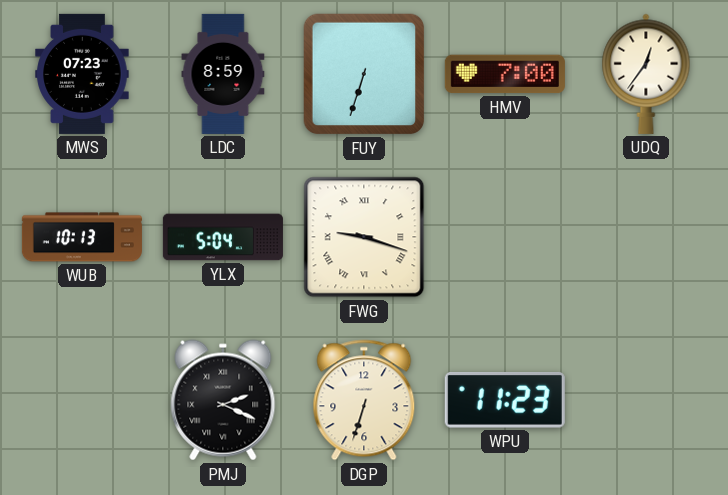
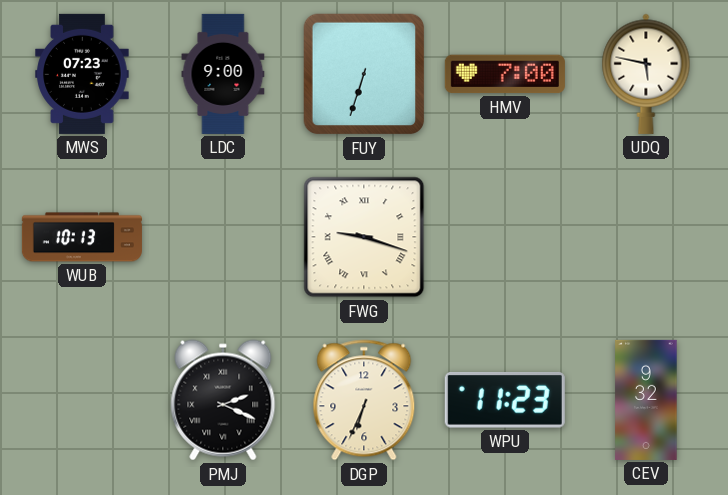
LDC: 8:59 -> 9:00 (223, 74)
UDQ: 12:36 -> 5:47 (646, 74)
YLX: 5:04 -> none (223, 237)
DGP: 6:33 -> 6:34 (364, 400)
CEV: none -> 9:32 (646, 400)
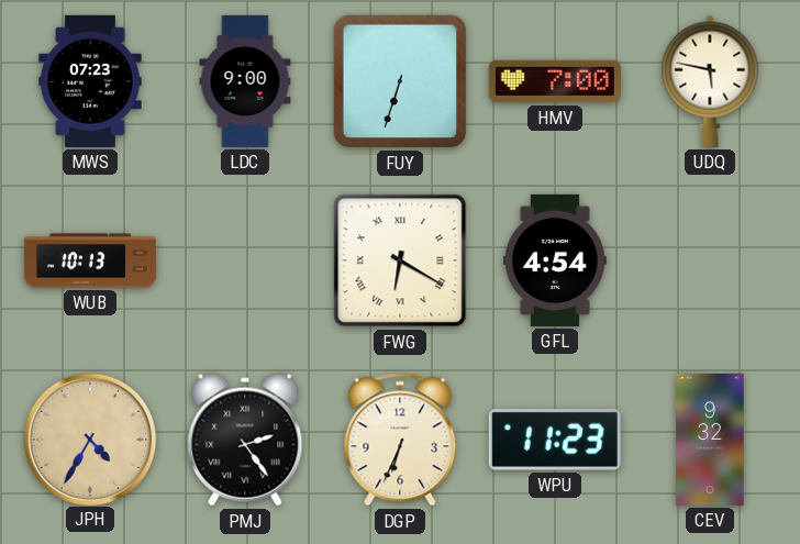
FWG: 9:18 -> 6:20 (400, 260)
GFL: none -> 4:54 (555, 260)
JPH: none -> 4:35 (89, 438)
PMJ: 2:19 -> 2:24 (245, 440)
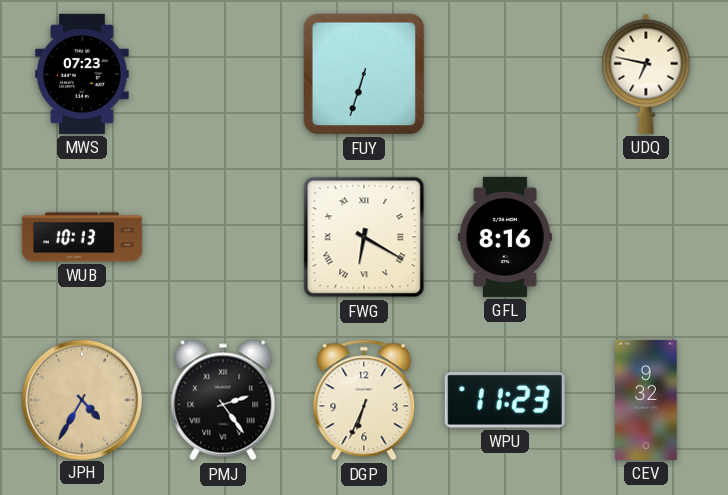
LDC: 9:00 -> none (245, 81)
HMV: 7:00 -> none (555, 81)
UDQ: 5:47 -> 6:47 (646, 74)
GFL: 4:54 -> 8:16 (505, 237)
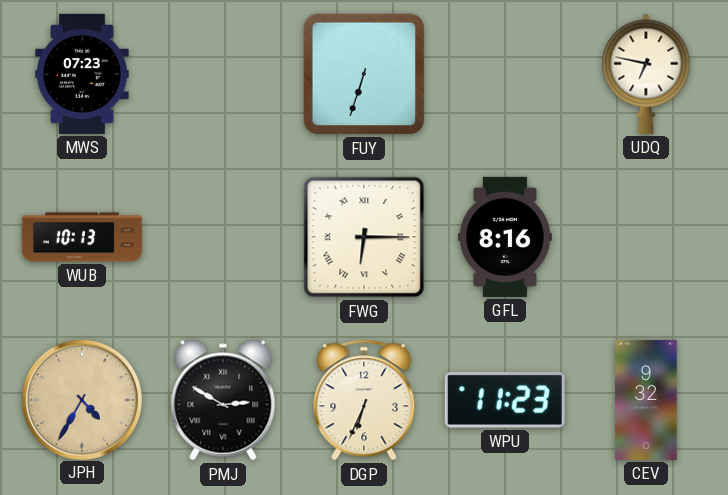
FWG: 6:20 -> 6:15 (364, 237)
PMJ: 2:24 -> 2:50 (223, 400)
